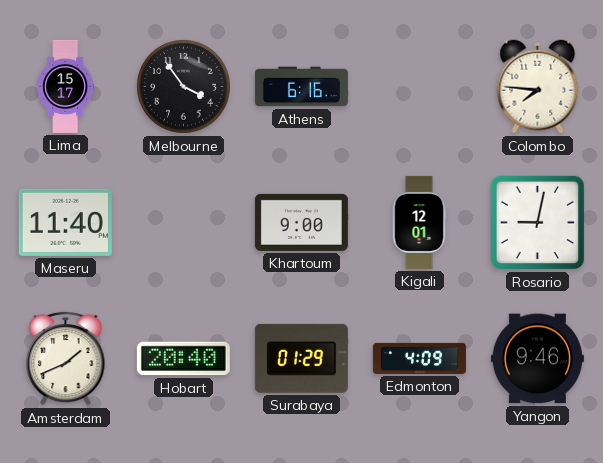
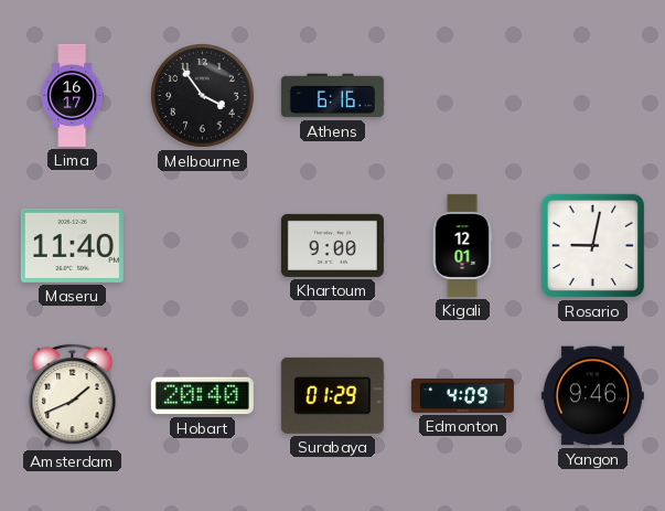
Lima: 15:17 -> 16:17 (73, 95)
Colombo: 7:46 -> none (538, 87)
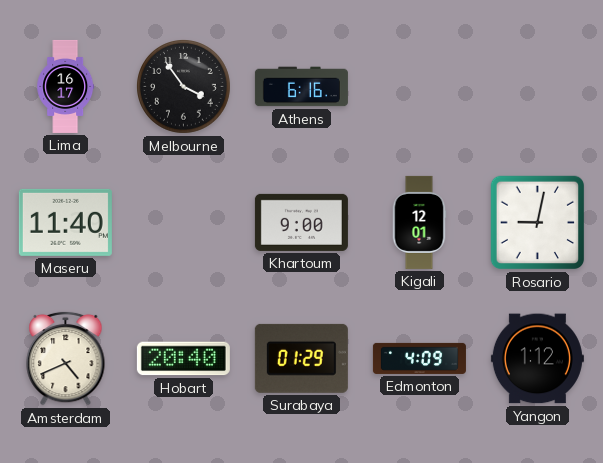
Amsterdam: 1:41 -> 4:41 (66, 358)
Yangon: 9:46 -> 1:12 (537, 359)
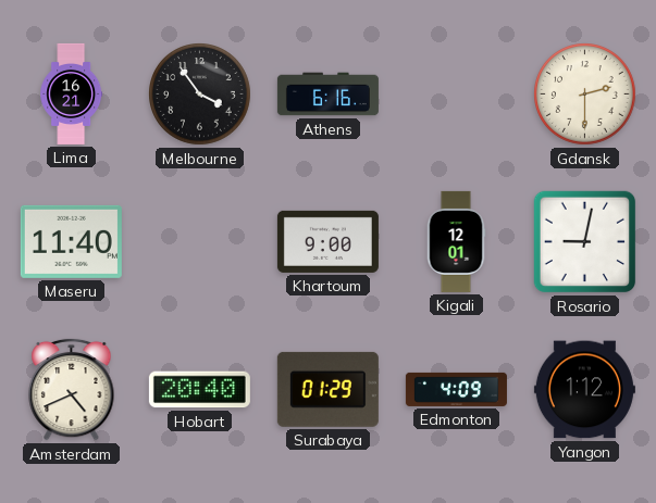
Lima: 16:17 -> 16:21 (72, 93)
Gdansk: none -> 2:30 (585, 95)
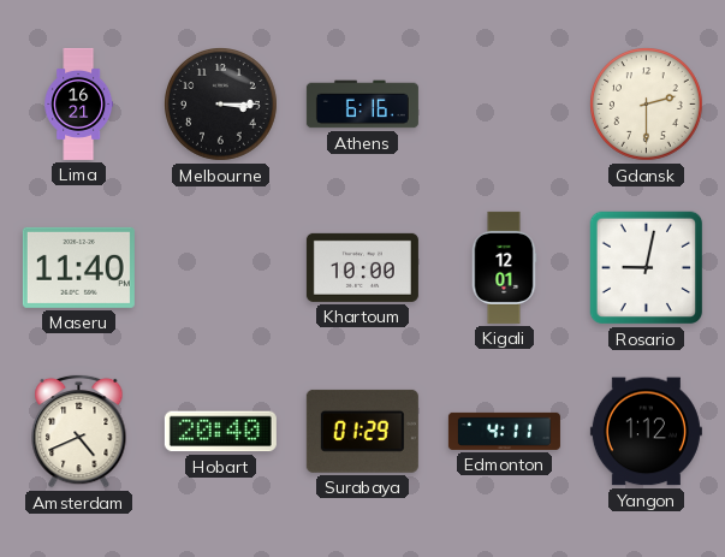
Melbourne: 3:54 -> 3:15 (221, 105)
Khartoum: 9:00 -> 10:00 (362, 267)
Edmonton: 4:09 -> 4:11 (504, 431)
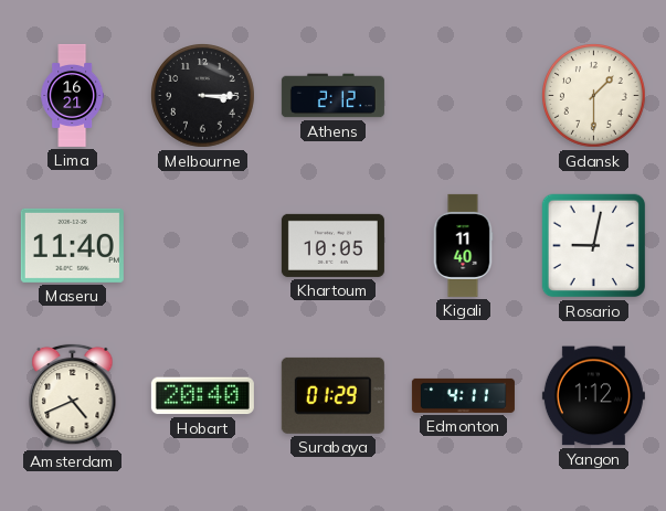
Athens: 6:16 -> 2:12 (332, 96)
Gdansk: 2:30 -> 1:30 (594, 96)
Khartoum: 10:00 -> 10:05 (332, 245)
Kigali: 12:01 -> 11:40 (463, 245)
